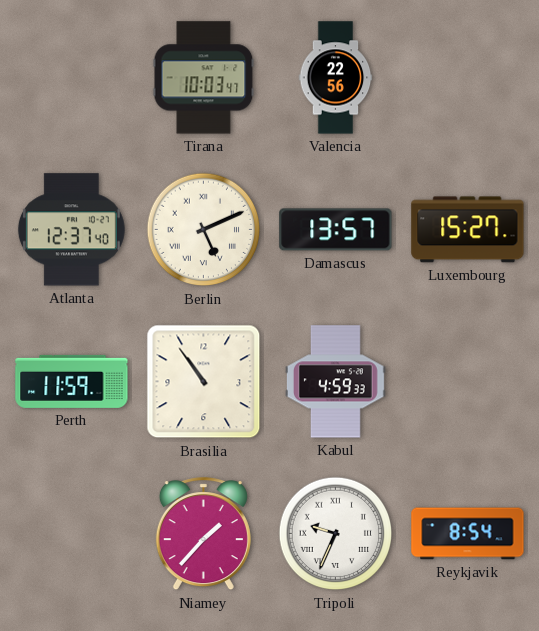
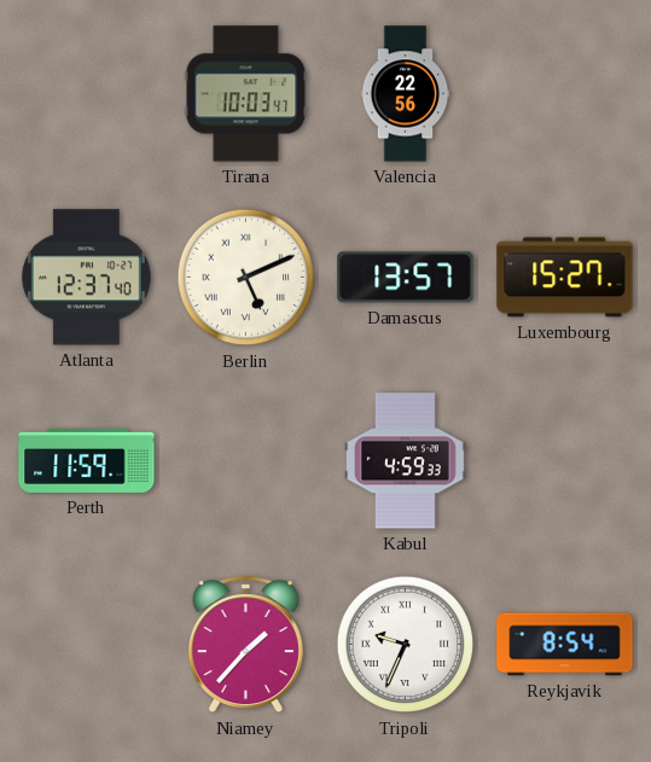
Brasilia: 10:54 -> none (204, 382)
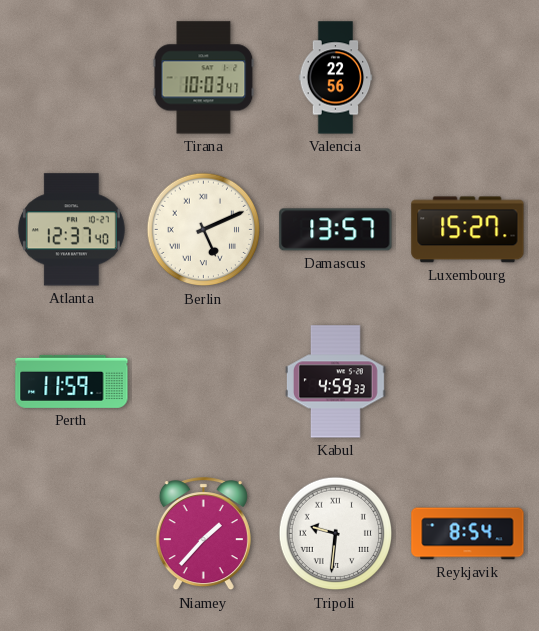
Tripoli: 9:34 -> 9:31 (336, 534)
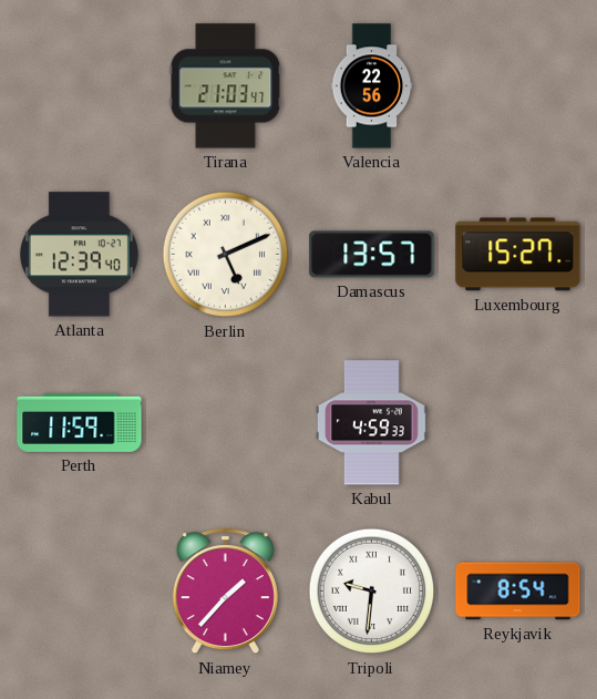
Tirana: 10:03 -> 21:03 (226, 86)
Atlanta: 12:37 -> 12:39 (79, 255)
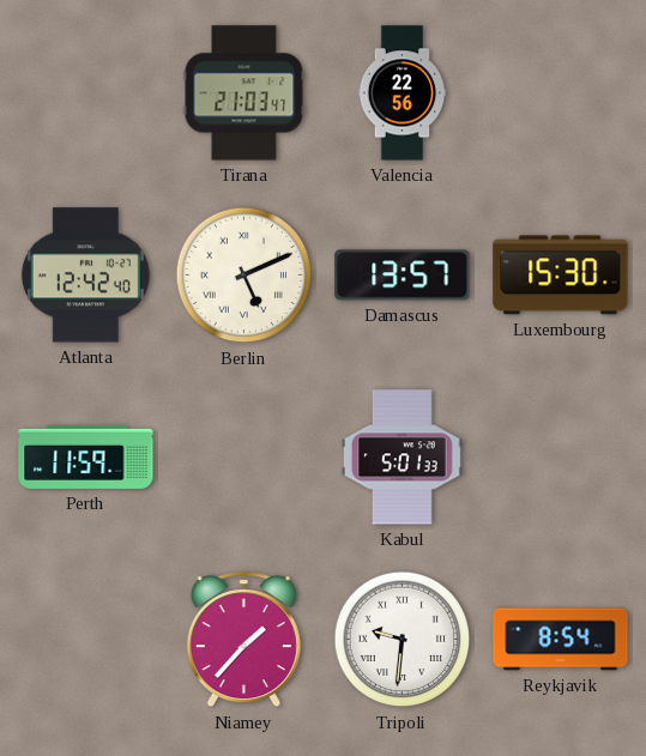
Atlanta: 12:39 -> 12:42 (85, 276)
Luxembourg: 15:27 -> 15:30 (561, 276)
Kabul: 4:59 -> 5:01 (402, 458)
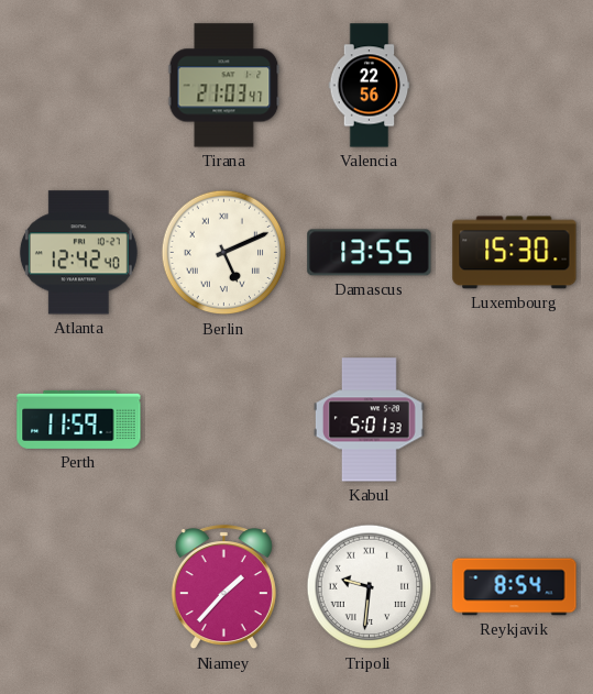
Damascus: 13:57 -> 13:55 (370, 253)
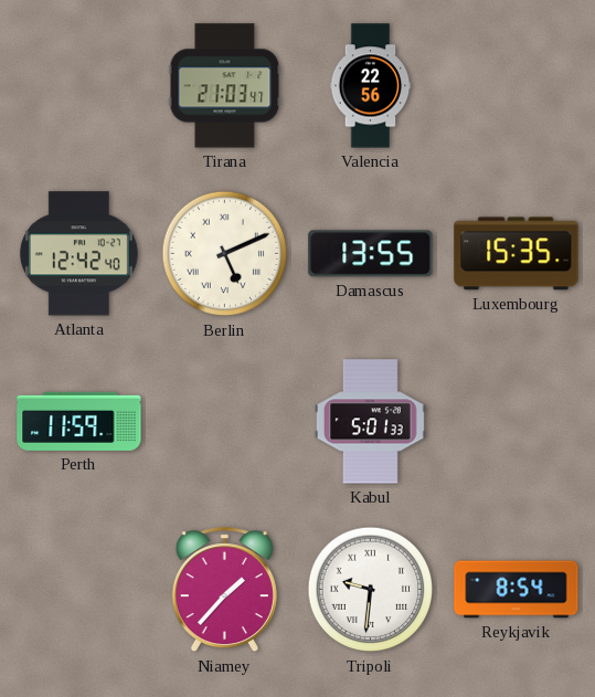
Luxembourg: 15:30 -> 15:35 (517, 254)
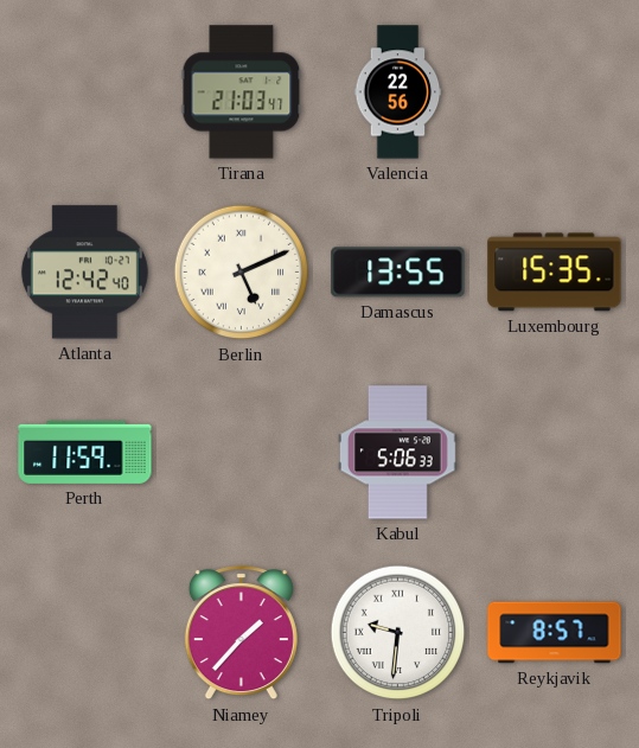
Kabul: 5:01 -> 5:06 (397, 453)
Reykjavik: 8:54 -> 8:57 (555, 633)
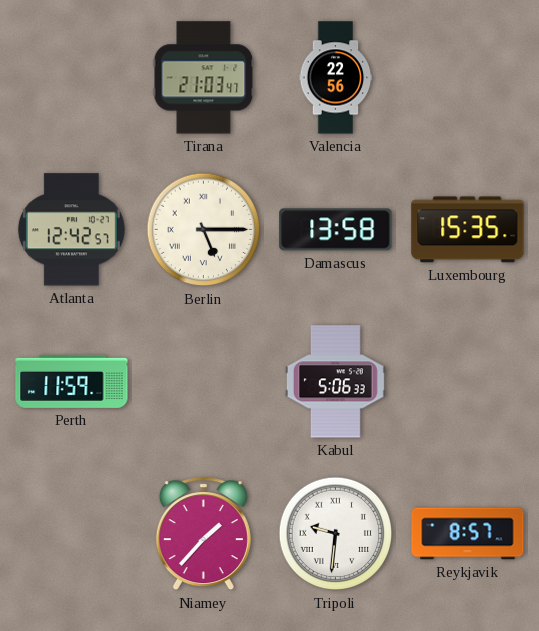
Atlanta: 12:42:40 -> 12:42:57 (71, 230)
Berlin: 5:11 -> 5:15 (204, 230)
Damascus: 13:55 -> 13:58 (336, 230)
